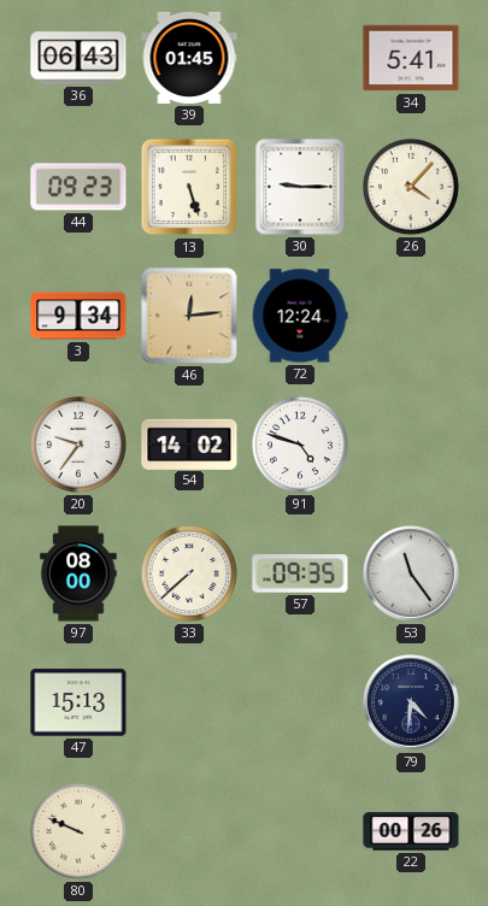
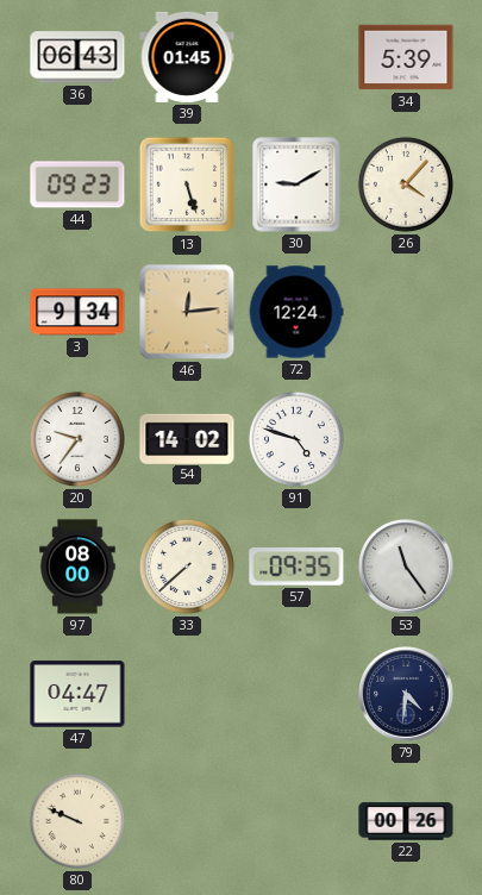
34: 5:41 -> 5:39 (406, 57)
30: 9:15 -> 9:10 (296, 184)
47: 15:13 -> 04:47 (77, 694)
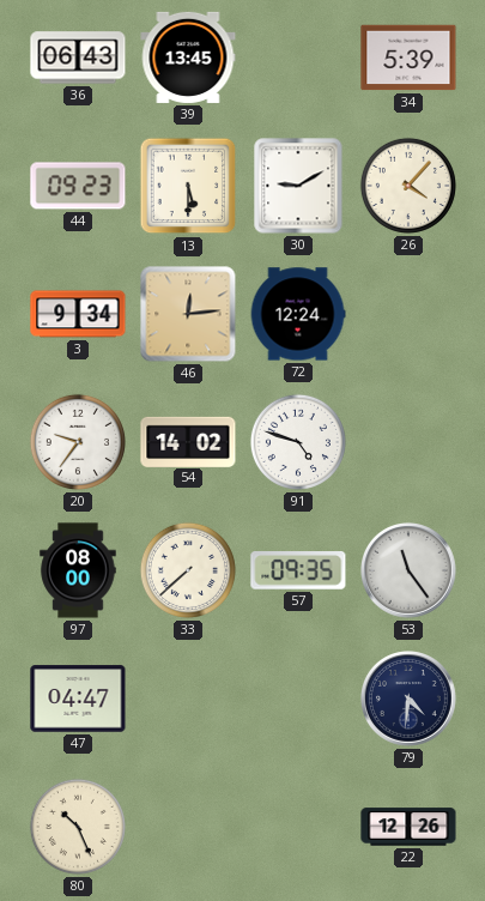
39: 01:45 -> 13:45 (188, 58)
13: 5:27 -> 5:30 (188, 186)
80: 9:49 -> 10:26 (78, 827)
22: 00:26 -> 12:26 (408, 827)
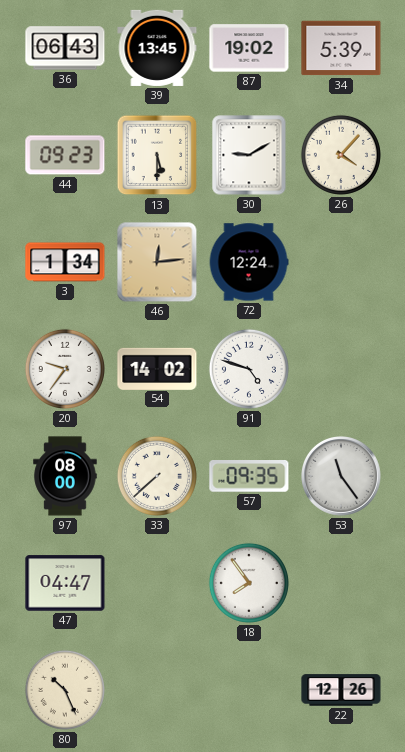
87: none -> 19:02 (249, 48)
3: 9:34 -> 1:34 (65, 262)
18: none -> 7:54 (249, 583)
79: 4:31 -> none (410, 700)
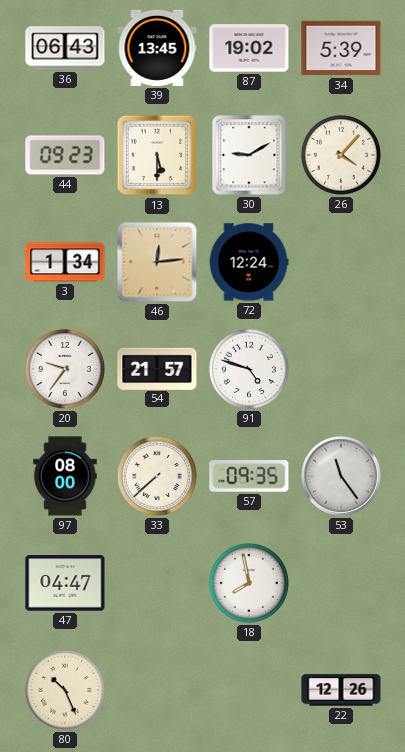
54: 14:02 -> 21:57 (157, 368)
18: 7:54 -> 7:58 (249, 583)
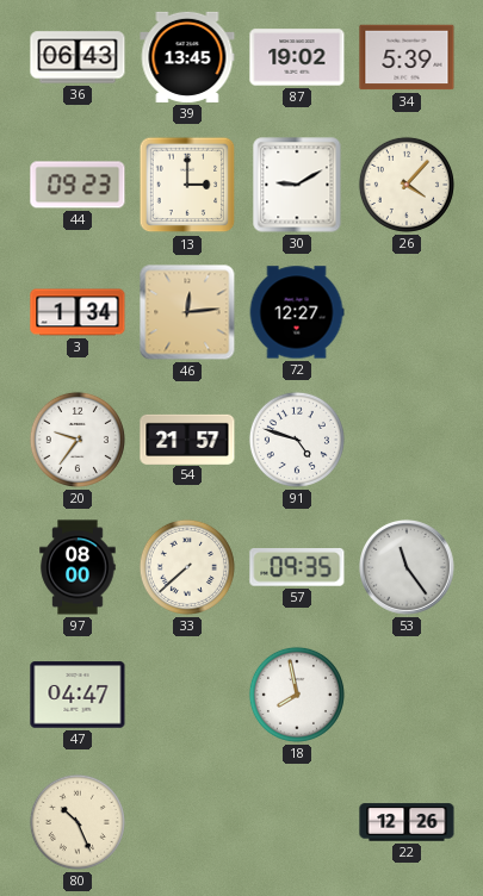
13: 5:30 -> 3:00 (187, 185)
72: 12:24 -> 12:27 (297, 312)
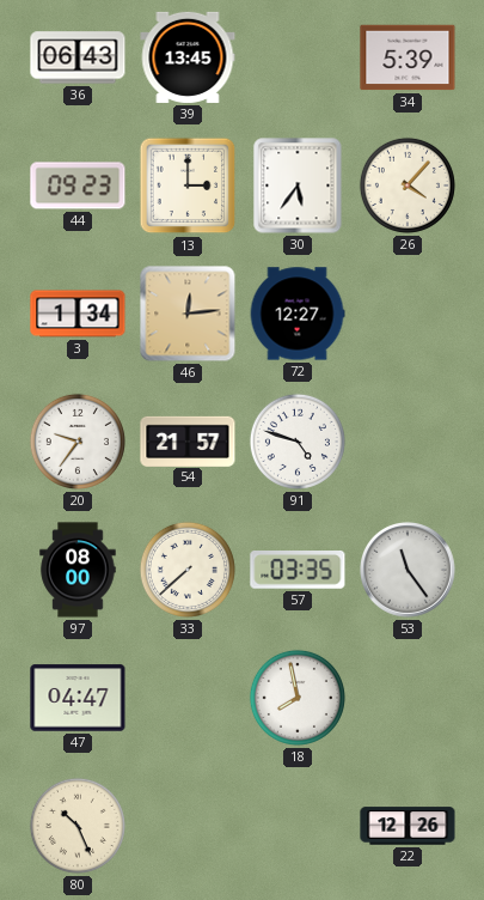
87: 19:02 -> none (297, 57)
30: 9:10 -> 5:36 (298, 186)
57: 09:35 -> 03:35 (298, 571)
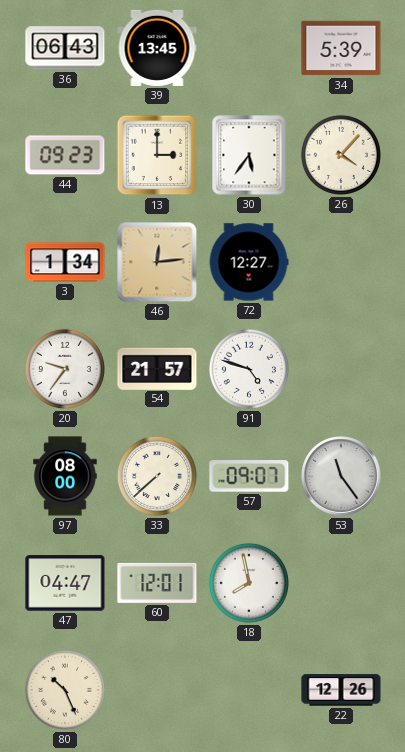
57: 03:35 -> 09:07 (249, 477)
60: none -> 12:01 (157, 583)
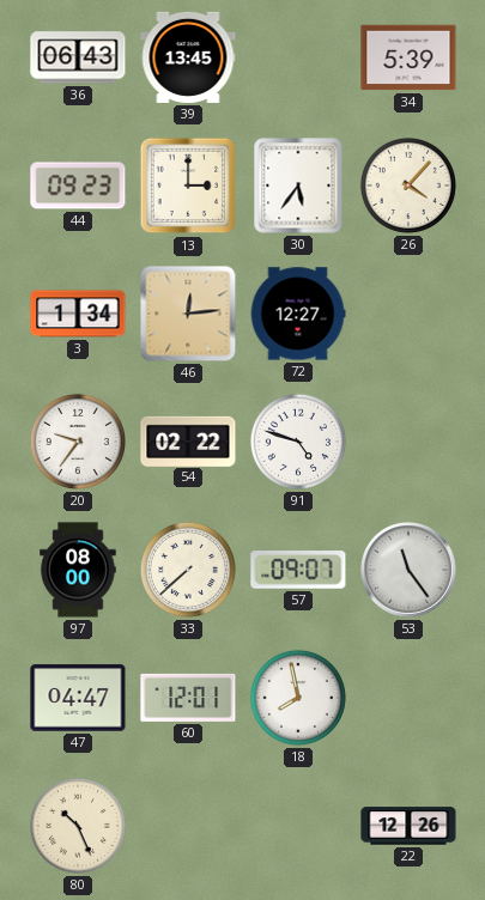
54: 21:57 -> 02:22 (188, 440)
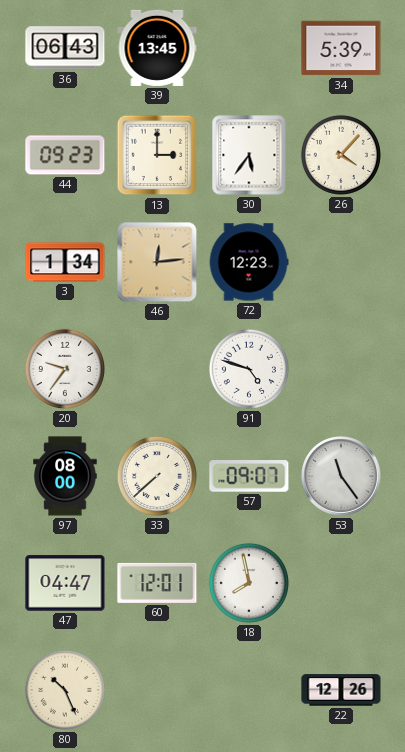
72: 12:27 -> 12:23 (249, 262)
54: 02:22 -> none (188, 440)
